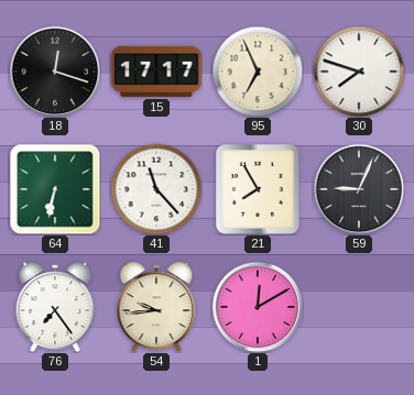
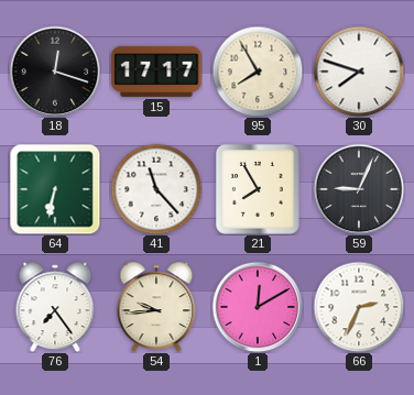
95: 6:56 -> 7:55 (258, 72)
66: none -> 2:34 (359, 307)
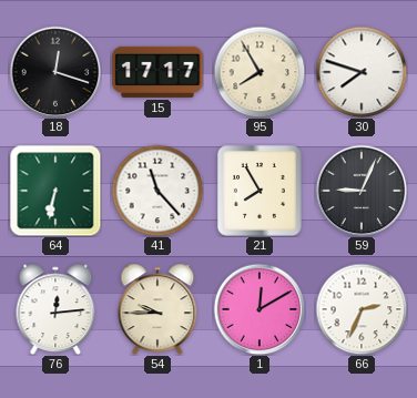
76: 7:24 -> 12:14 (55, 309)
54: 9:44 -> 9:45 (157, 309)
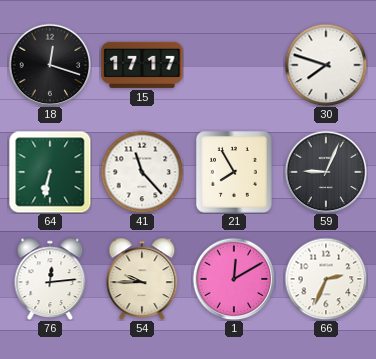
95: 7:55 -> none (260, 72)
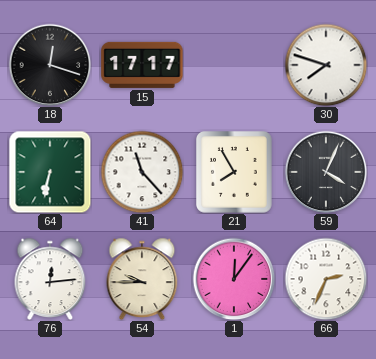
59: 9:04 -> 4:04 (326, 172)
1: 12:10 -> 12:06 (234, 279)
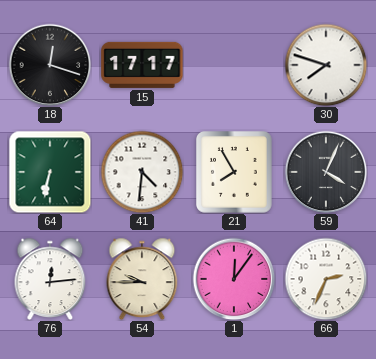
41: 11:23 -> 4:31 (142, 172)
